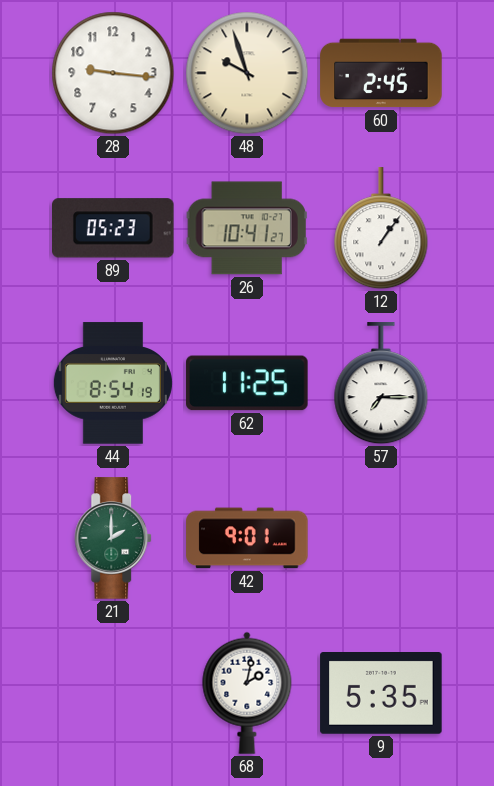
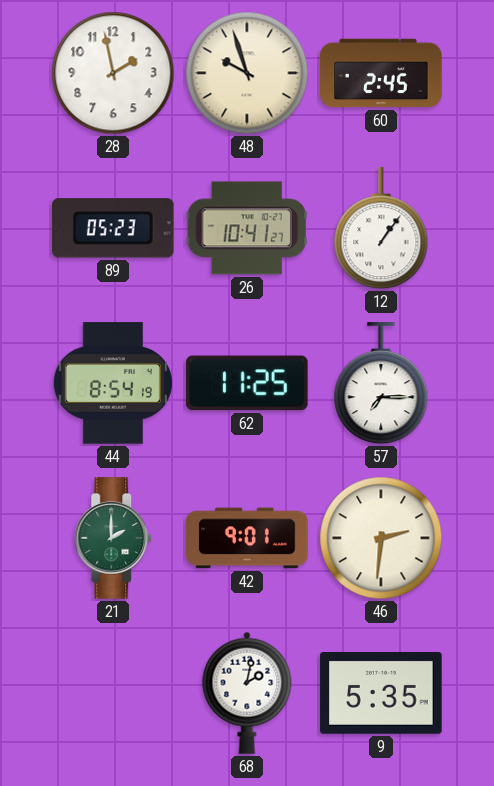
28: 9:16 -> 1:58 (113, 73)
46: none -> 2:31 (381, 538)
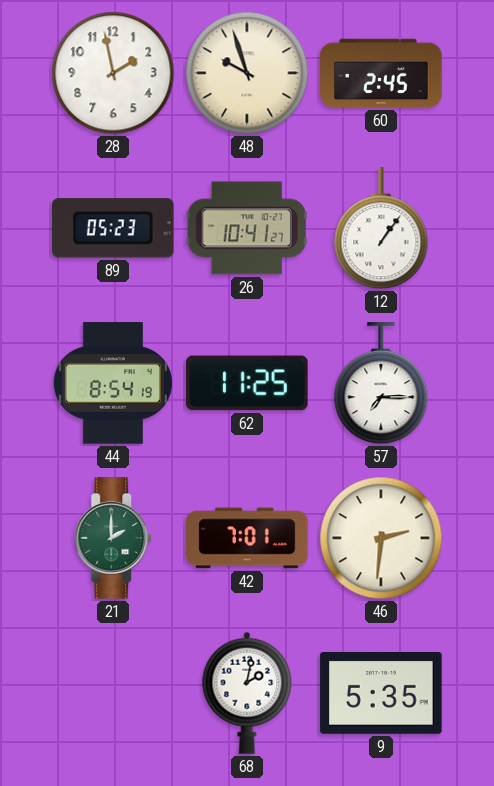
42: 9:01 -> 7:01 (247, 538)
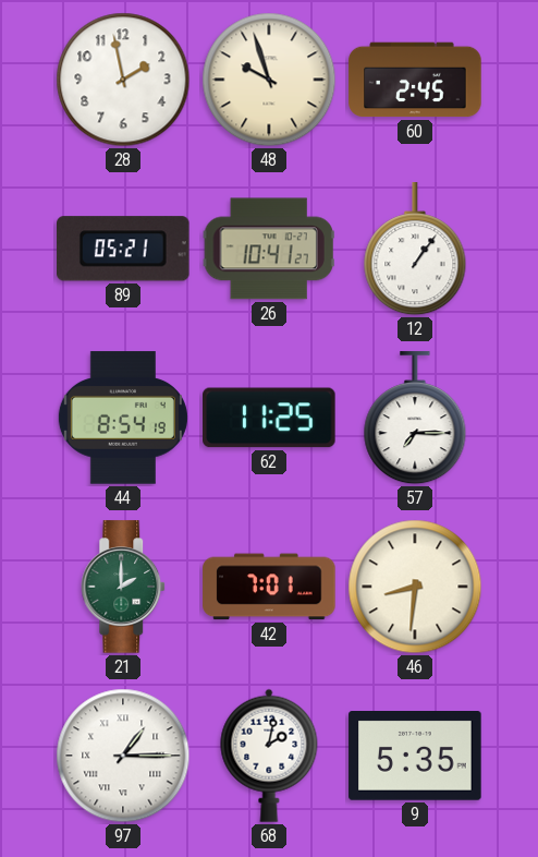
89: 05:23 -> 05:21 (124, 249)
46: 2:31 -> 8:31 (415, 587)
97: none -> 1:15 (123, 756)
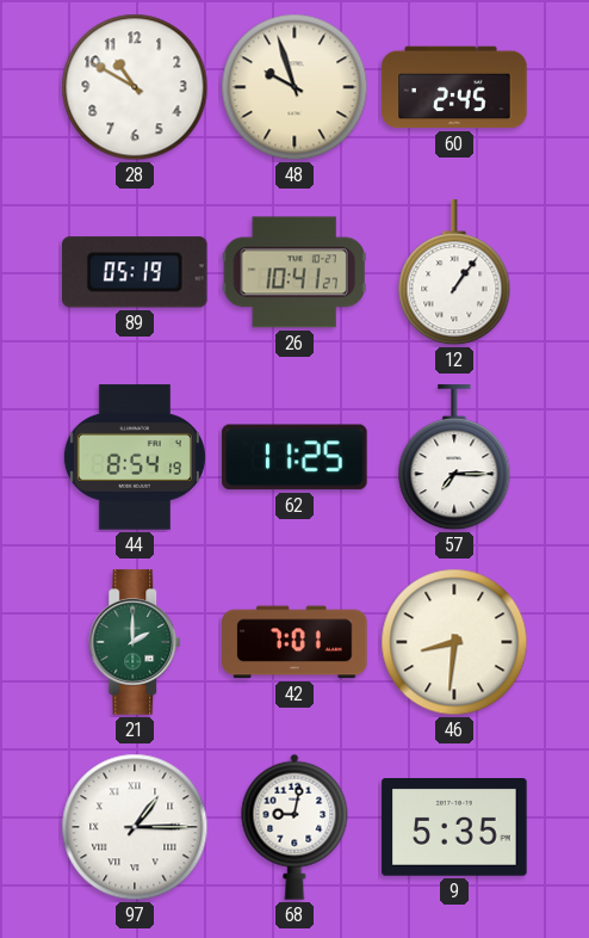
28: 1:58 -> 10:50 (135, 87)
89: 05:21 -> 05:19 (136, 272)
68: 2:02 -> 9:02 (294, 827)
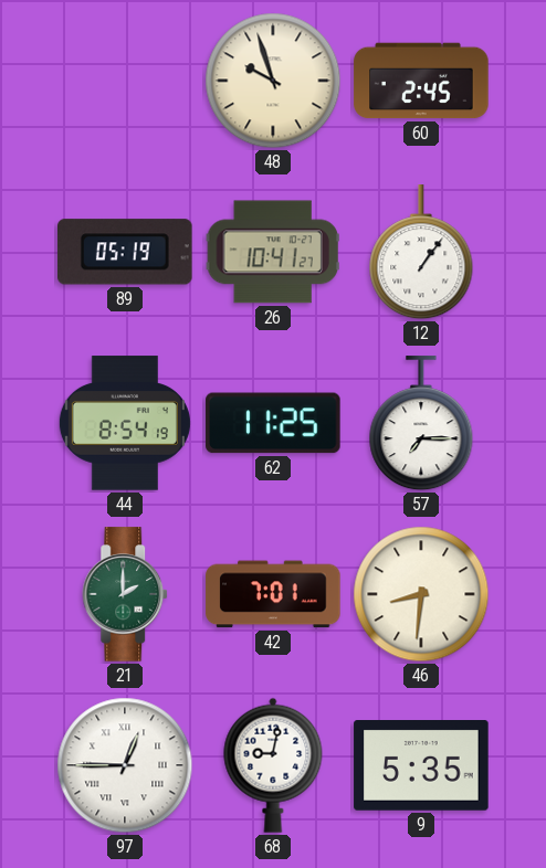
28: 10:50 -> none (135, 87)
97: 1:15 -> 12:45 (125, 765)
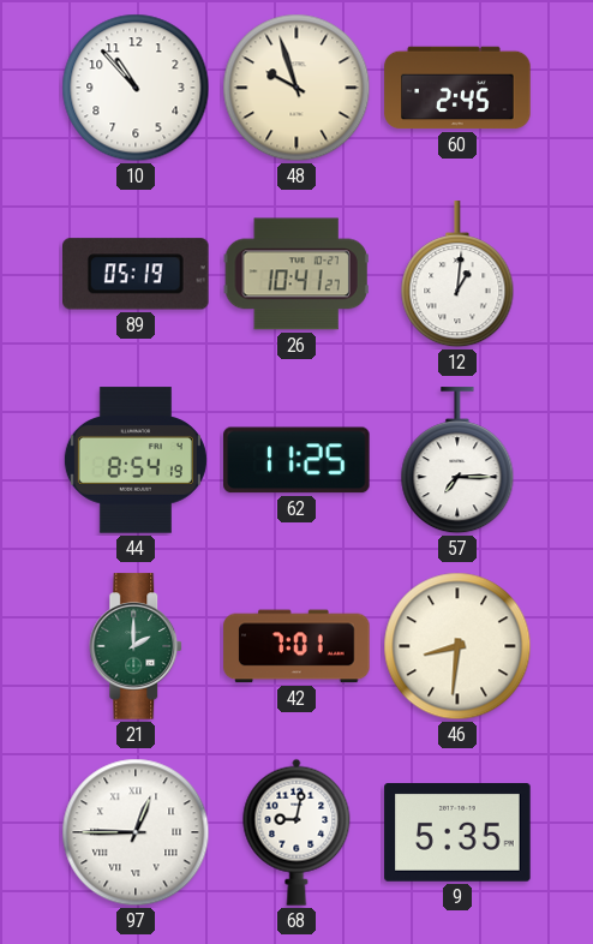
10: none -> 10:53 (136, 88)
12: 1:06 -> 1:01 (457, 275)
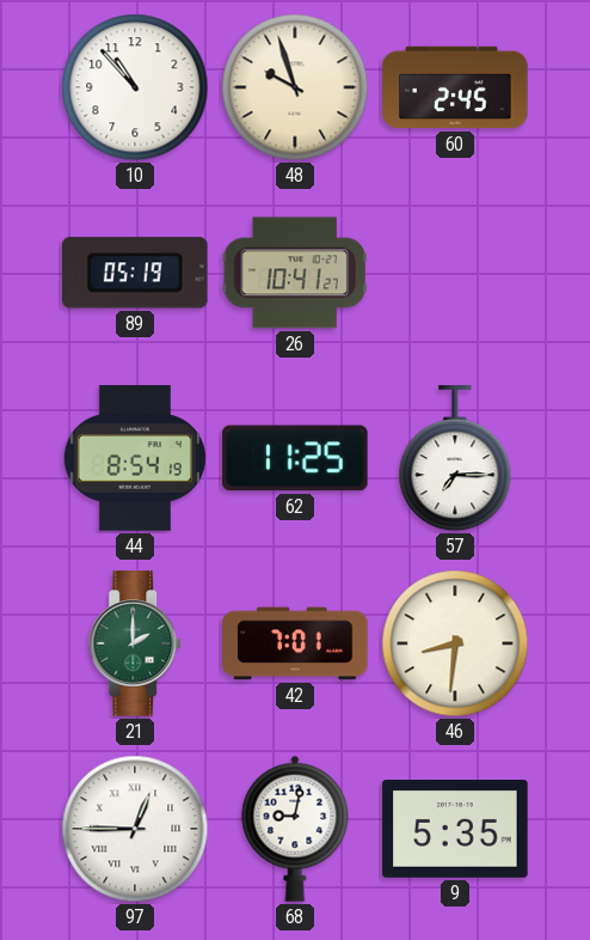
12: 1:01 -> none (457, 275)
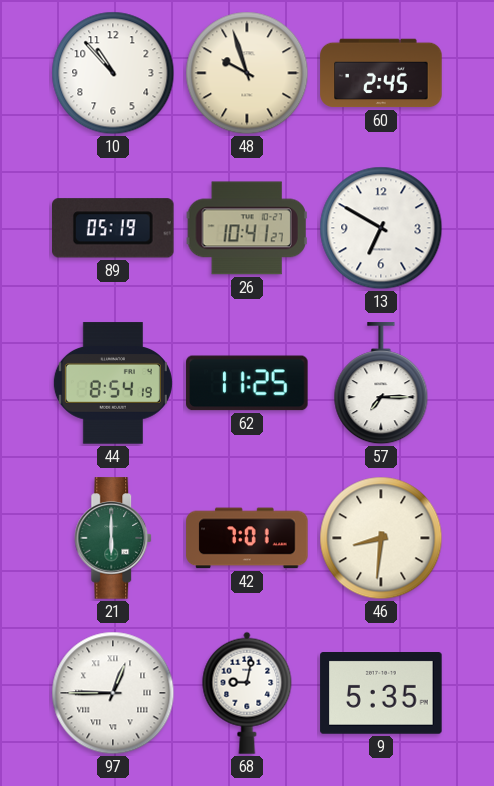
13: none -> 6:50 (381, 228)
21: 2:00 -> 6:00 (114, 538)
